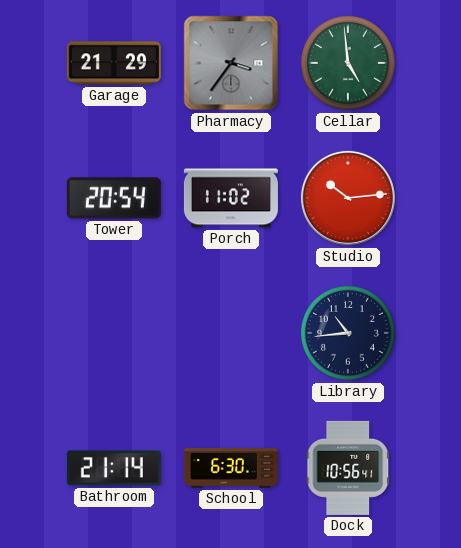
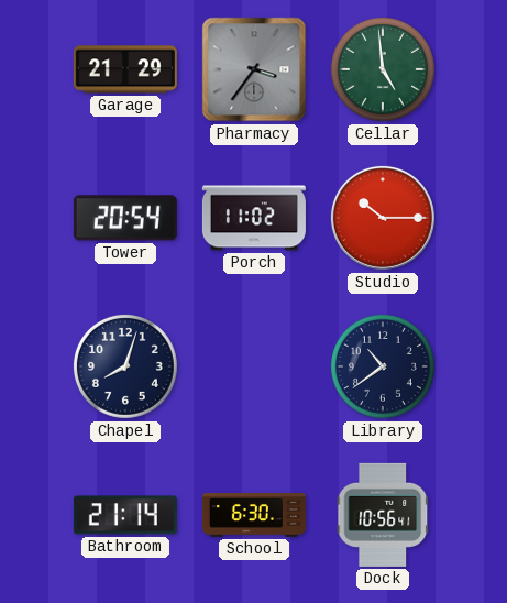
Studio: 10:14 -> 10:15 (383, 218)
Chapel: none -> 8:03 (125, 366)
Library: 10:44 -> 10:39 (383, 366)
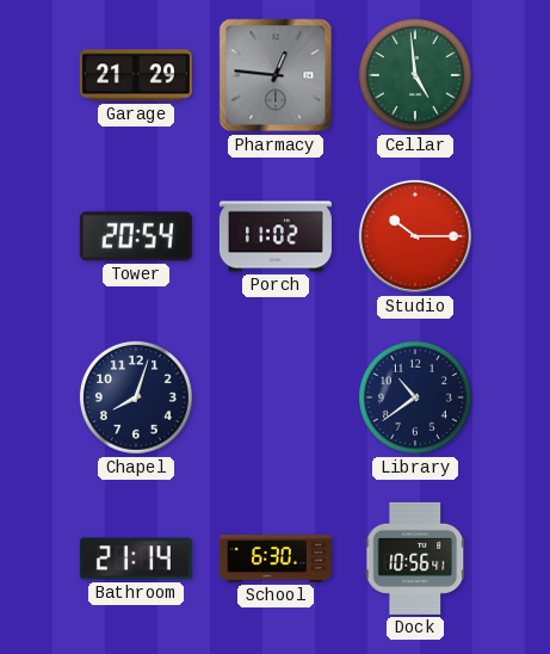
Pharmacy: 3:36 -> 12:46 (276, 75)
